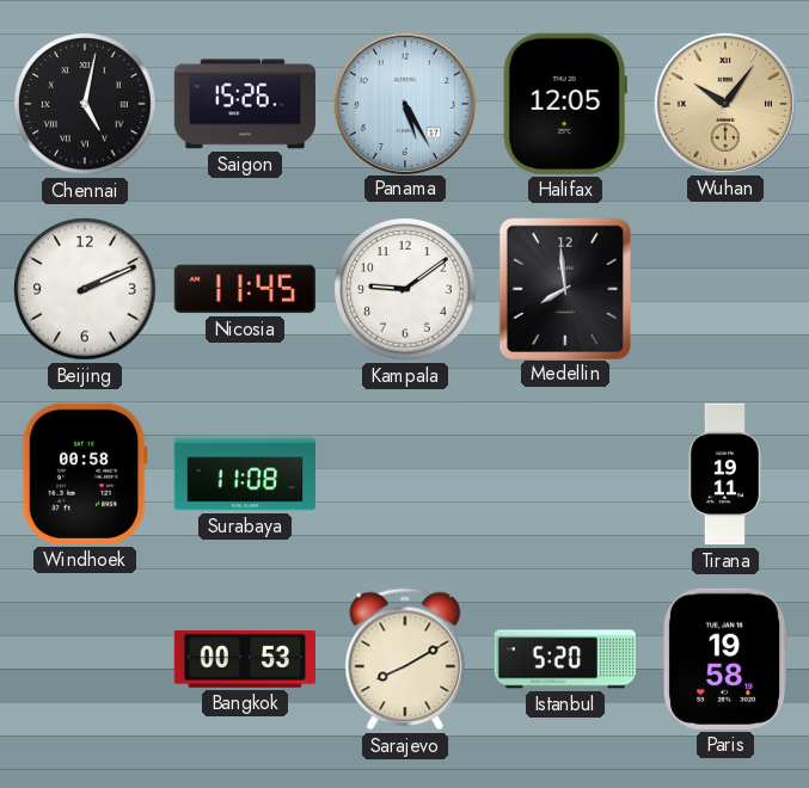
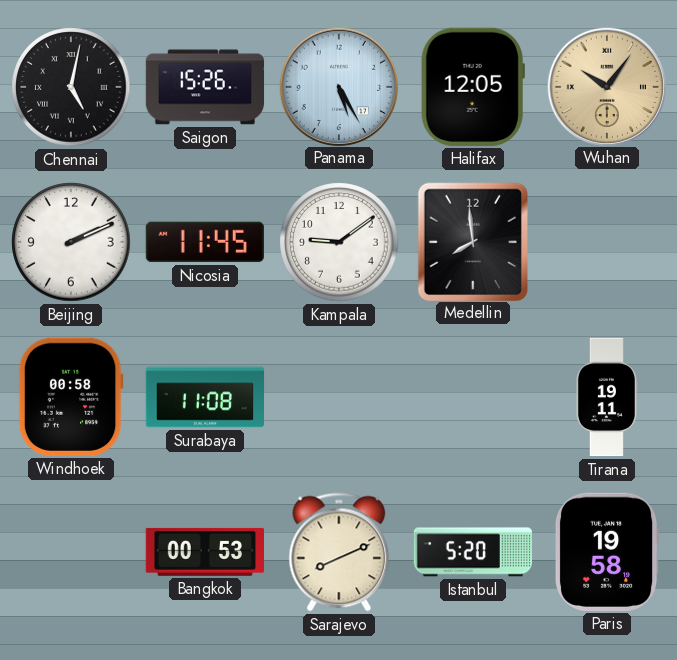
Sarajevo: 8:10 -> 8:11 (339, 552)
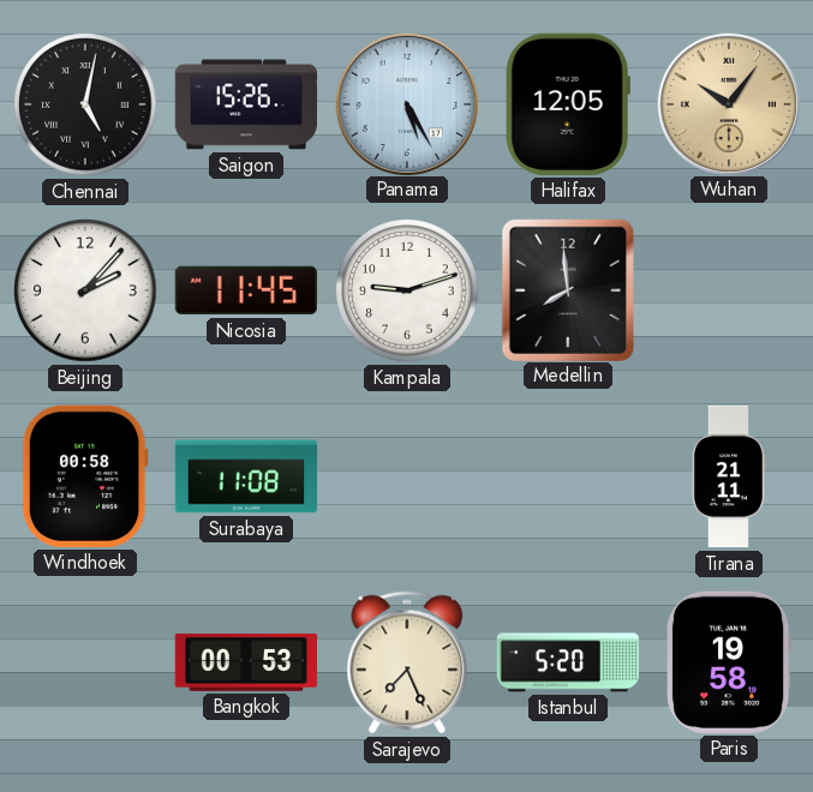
Beijing: 2:11 -> 2:07 (85, 290)
Kampala: 9:09 -> 9:12 (407, 290)
Tirana: 19:11 -> 21:11 (728, 476)
Sarajevo: 8:11 -> 7:26 (407, 662)
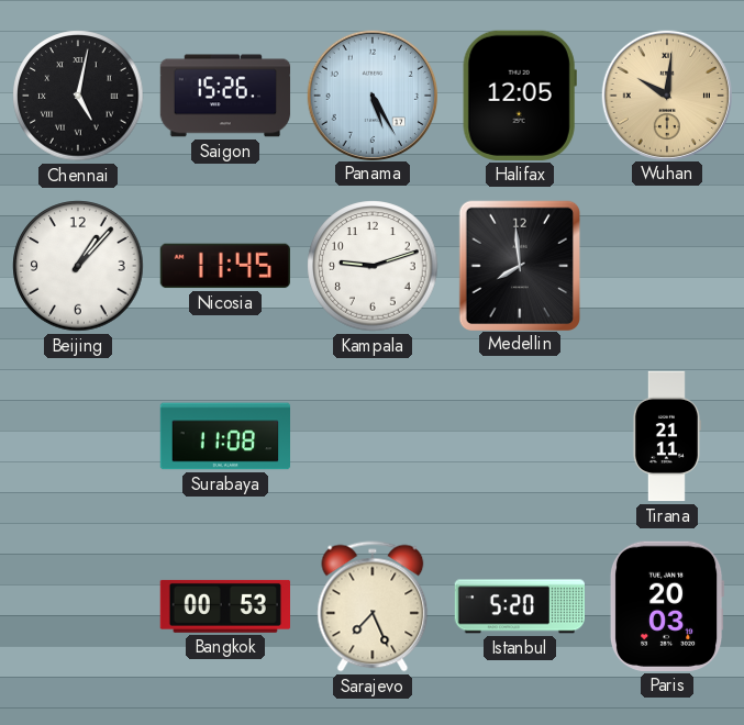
Wuhan: 10:06 -> 10:01 (666, 94)
Beijing: 2:07 -> 1:07 (78, 266)
Windhoek: 00:58 -> none (85, 476)
Paris: 19:58 -> 20:03 (667, 606)
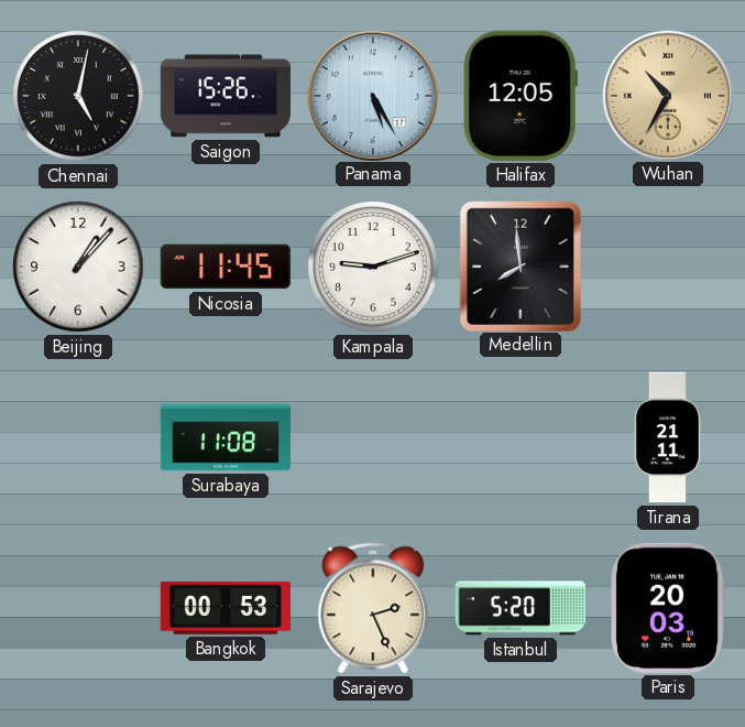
Wuhan: 10:01 -> 10:35 (667, 95)
Sarajevo: 7:26 -> 2:26 (373, 608)
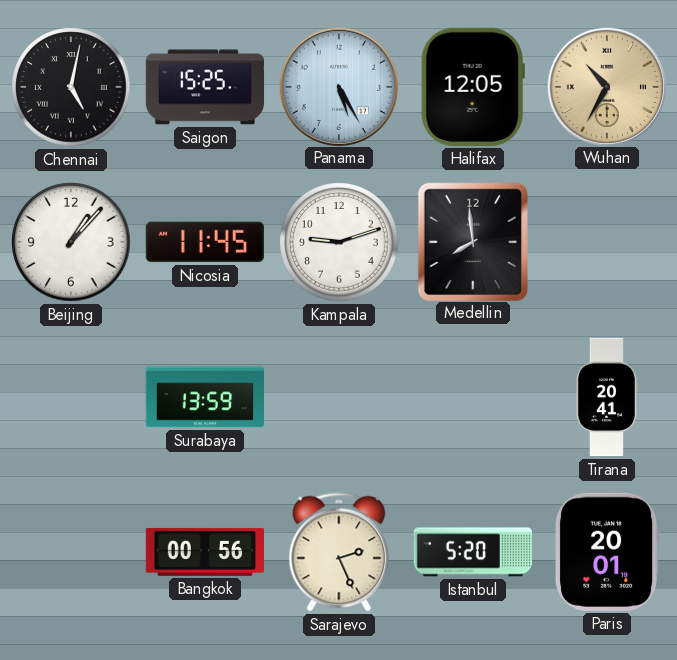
Saigon: 15:26 -> 15:25 (205, 87)
Surabaya: 11:08 -> 13:59 (205, 397)
Tirana: 21:11 -> 20:41 (606, 397)
Bangkok: 00:53 -> 00:56 (204, 552)
Paris: 20:03 -> 20:01 (607, 552)
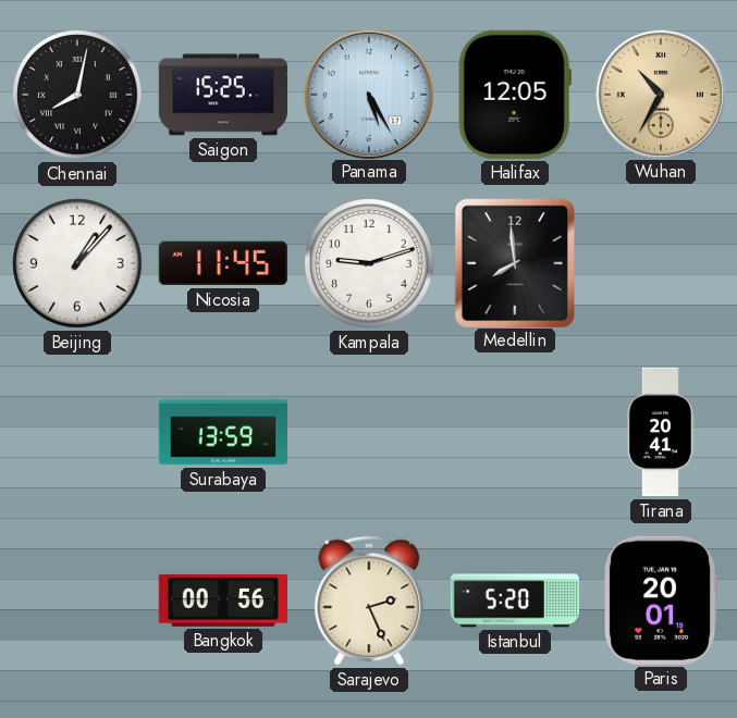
Chennai: 5:02 -> 8:02 (77, 95)
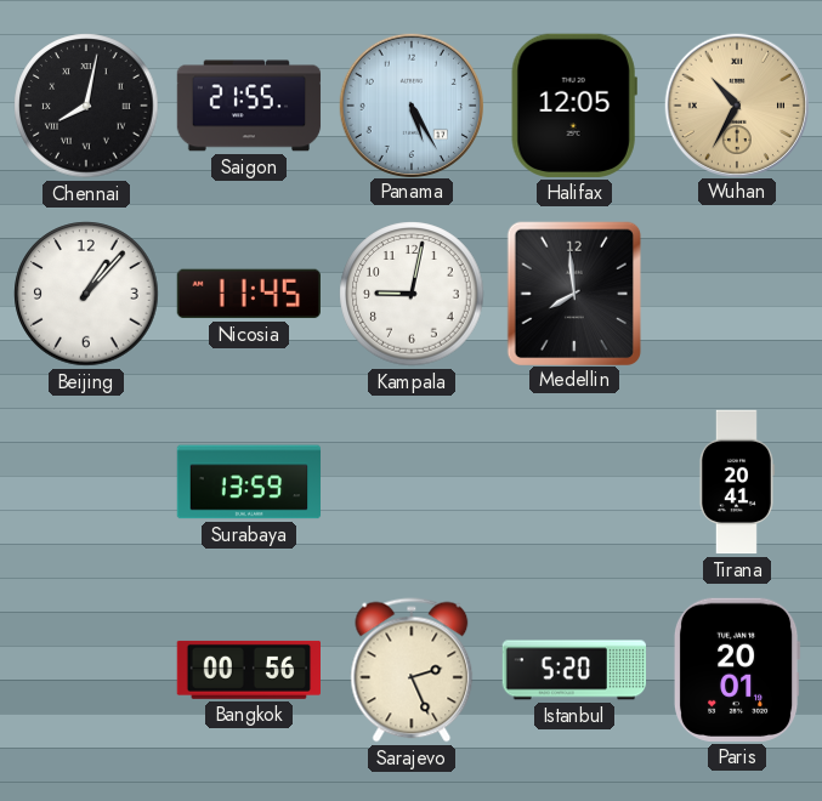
Saigon: 15:25 -> 21:55 (249, 106)
Kampala: 9:12 -> 9:02 (412, 294)
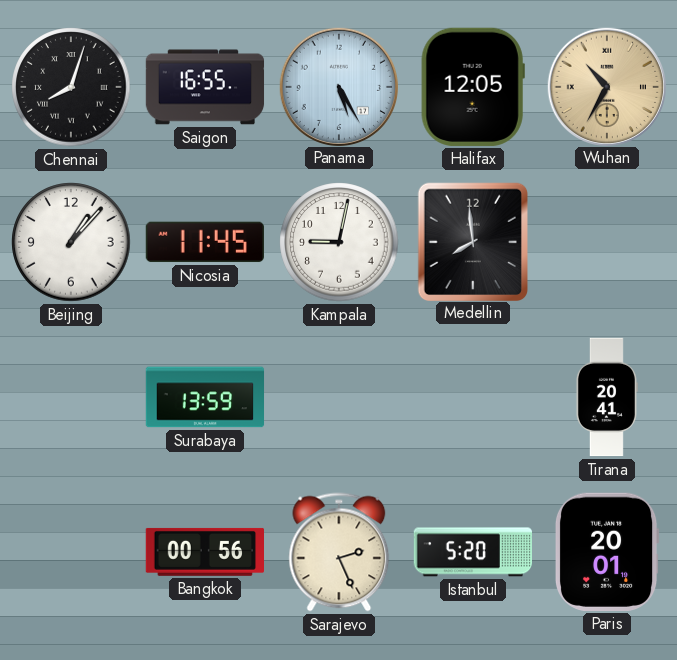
Chennai: 8:02 -> 8:03 (71, 87)
Saigon: 21:55 -> 16:55 (205, 87)
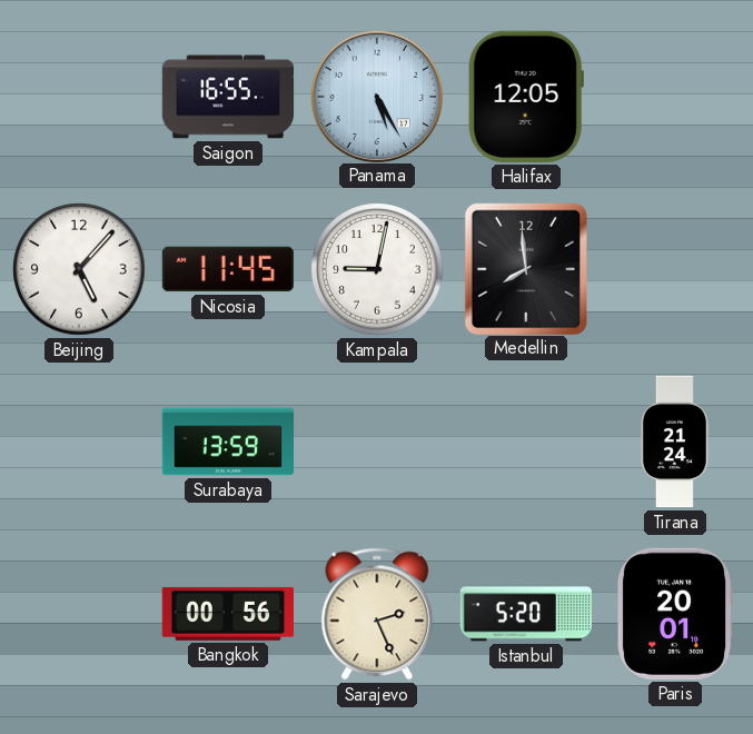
Chennai: 8:03 -> none (71, 87)
Wuhan: 10:35 -> none (606, 86)
Beijing: 1:07 -> 5:07 (79, 269)
Tirana: 20:41 -> 21:24 (674, 442)
